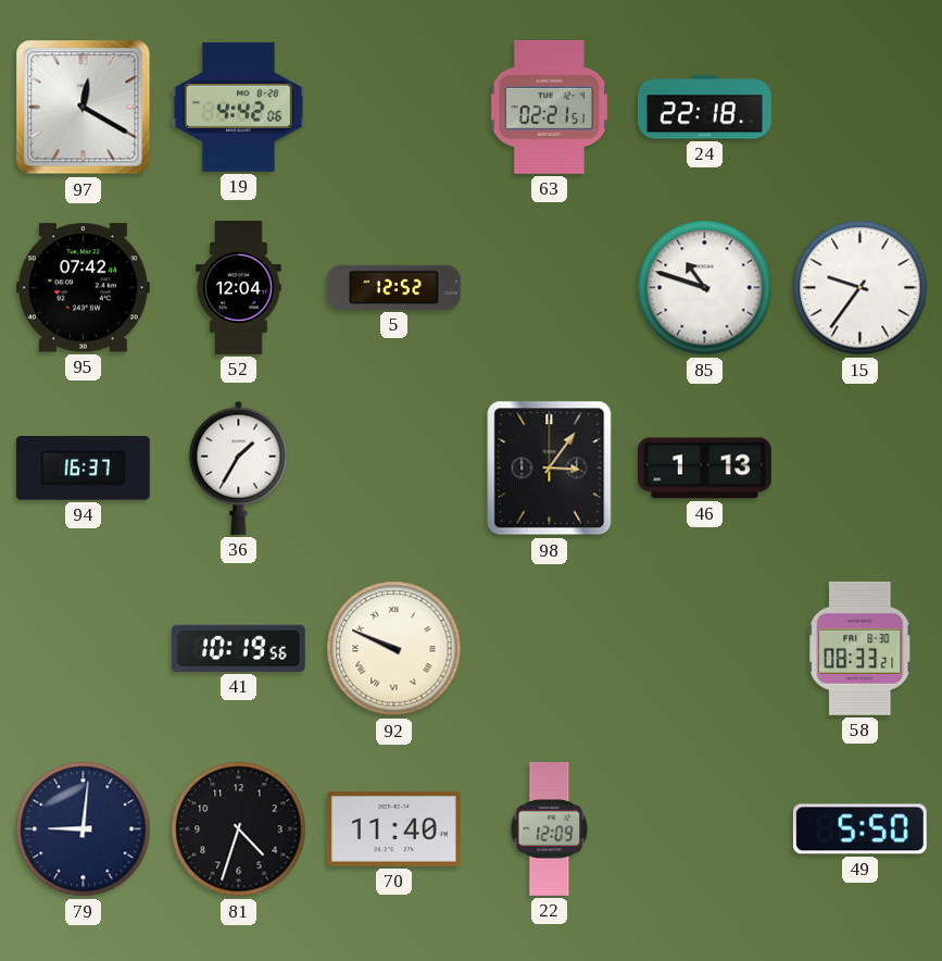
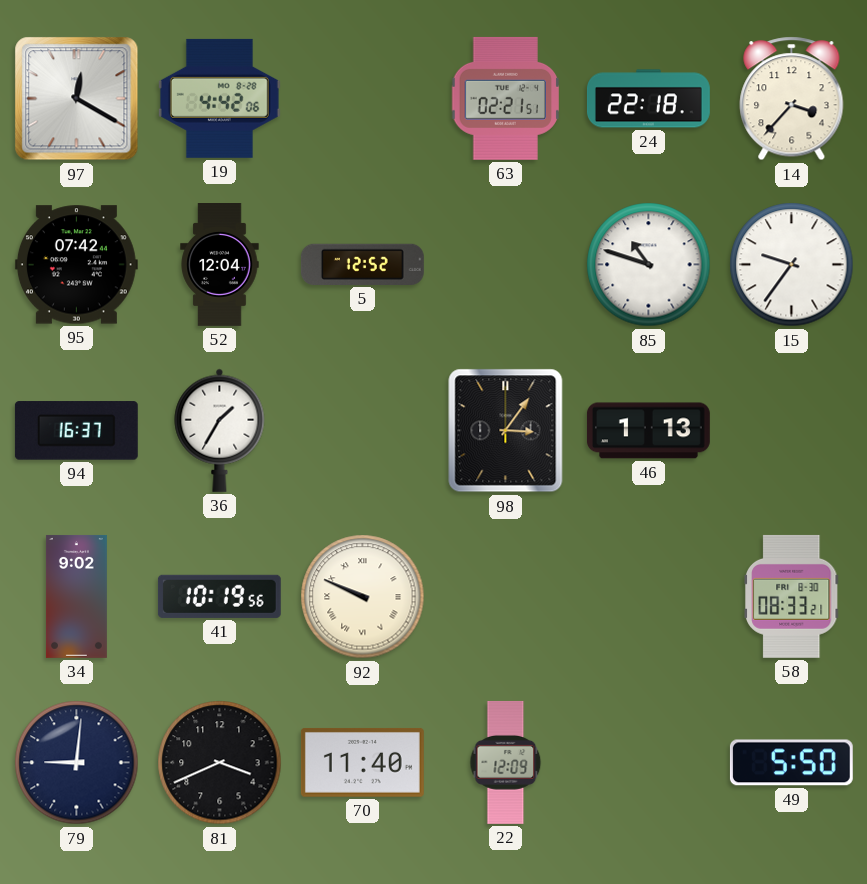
14: none -> 3:37 (792, 99)
34: none -> 9:02 (76, 597)
81: 4:33 -> 3:41 (220, 763)
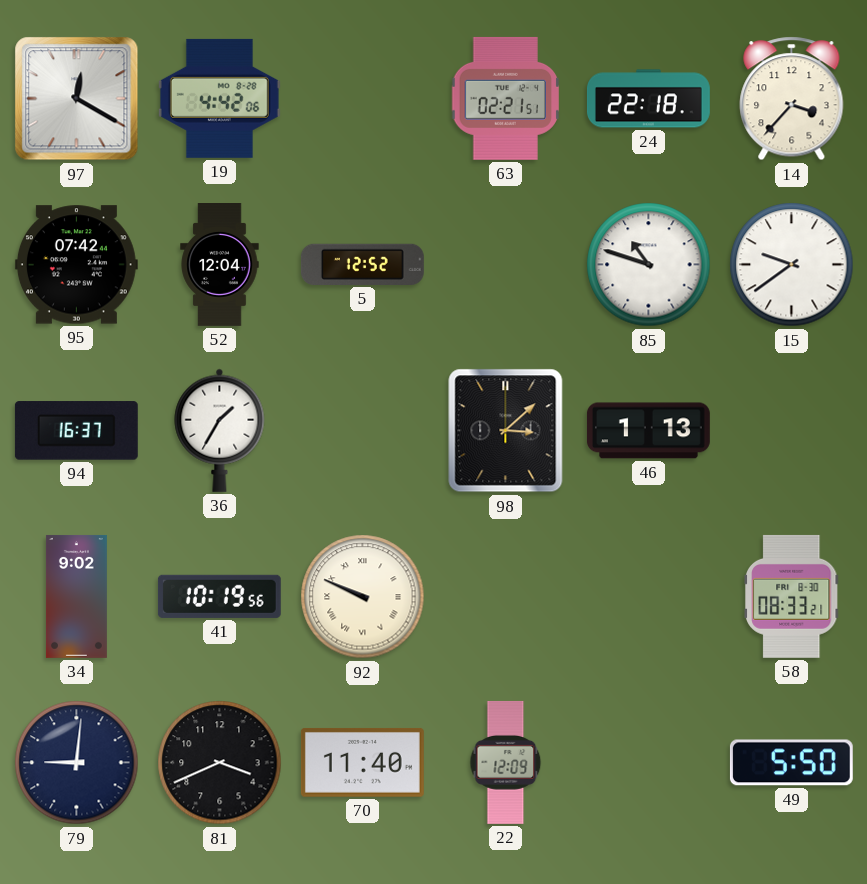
15: 9:36 -> 9:39 (792, 265)
98: 3:06 -> 3:08 (506, 431)
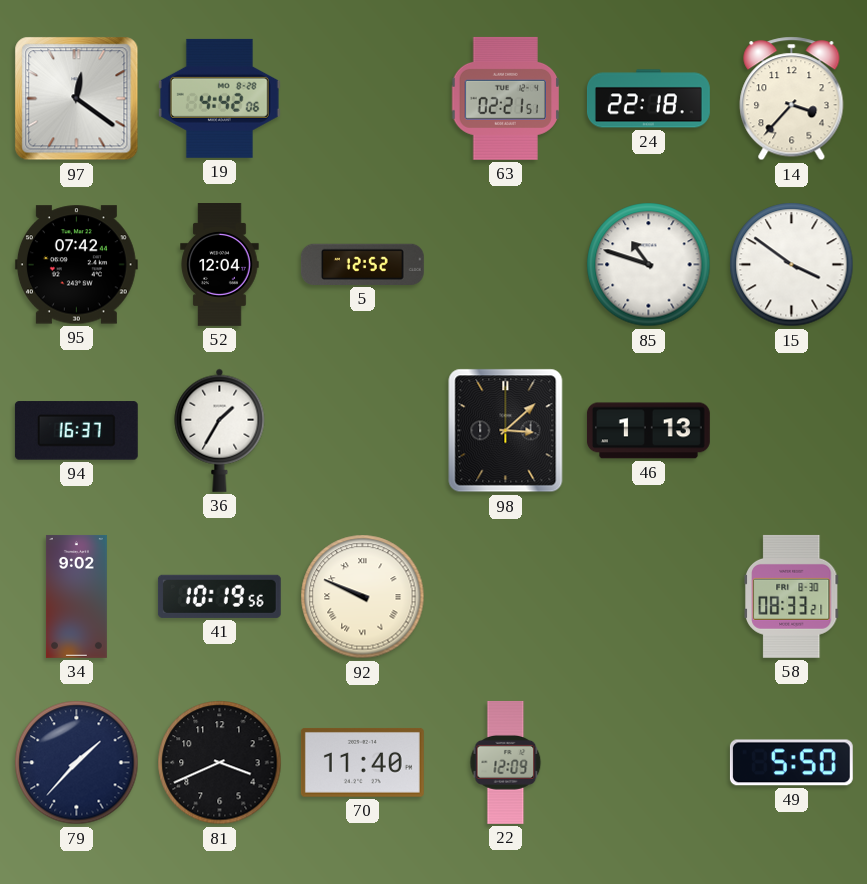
97: 12:20 -> 12:21 (77, 99)
15: 9:39 -> 3:51 (792, 265)
79: 9:01 -> 1:37 (77, 763)
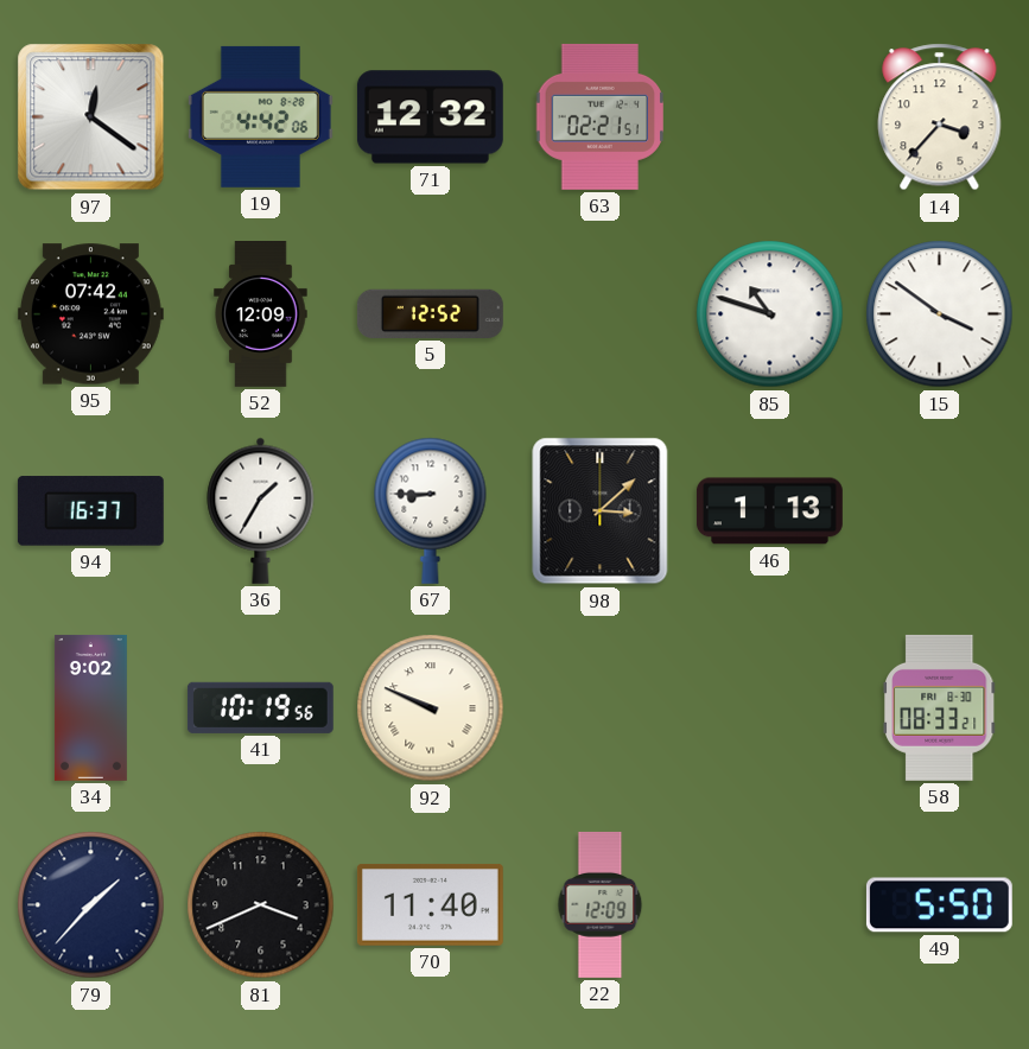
71: none -> 12:32 (430, 117)
24: 22:18 -> none (648, 99)
52: 12:04 -> 12:09 (261, 314)
67: none -> 8:45 (431, 510)
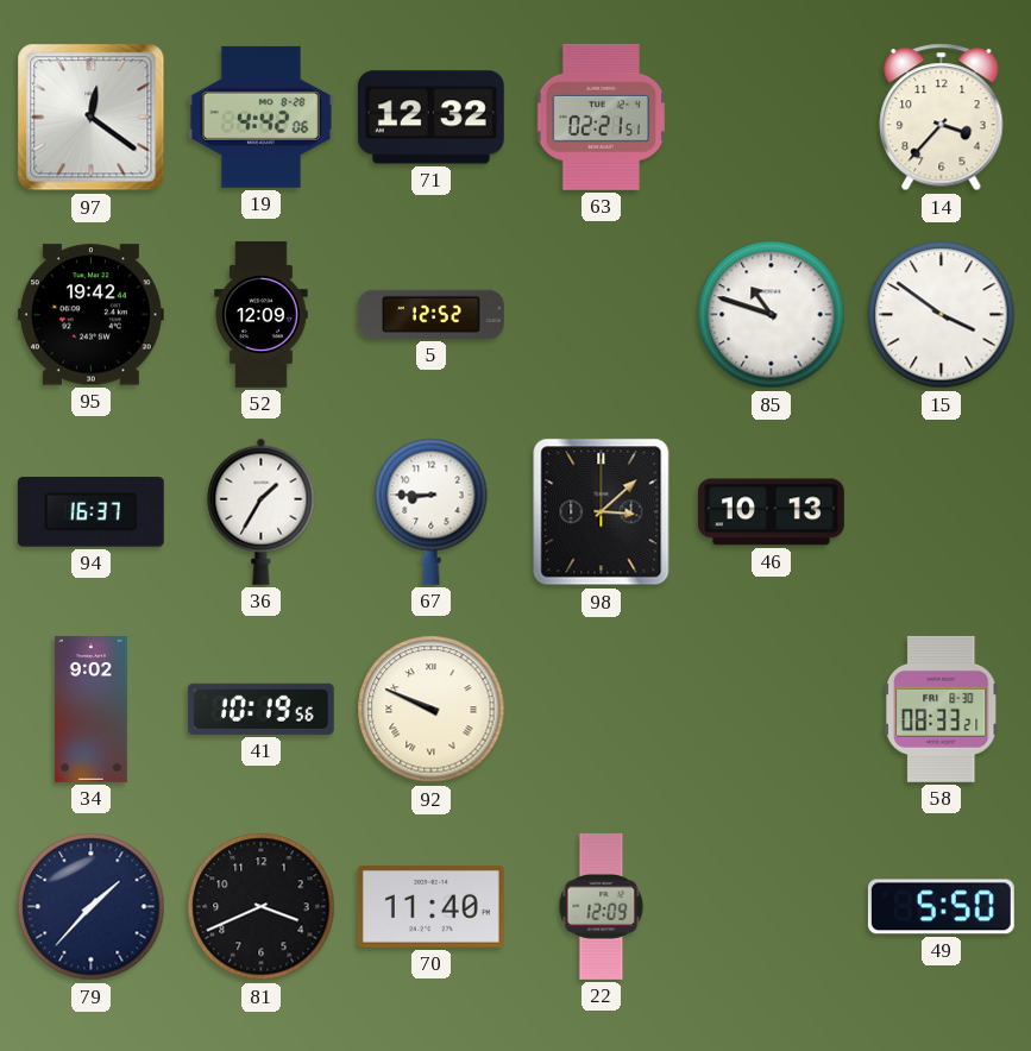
95: 07:42 -> 19:42 (90, 315)
46: 1:13 -> 10:13 (771, 512)
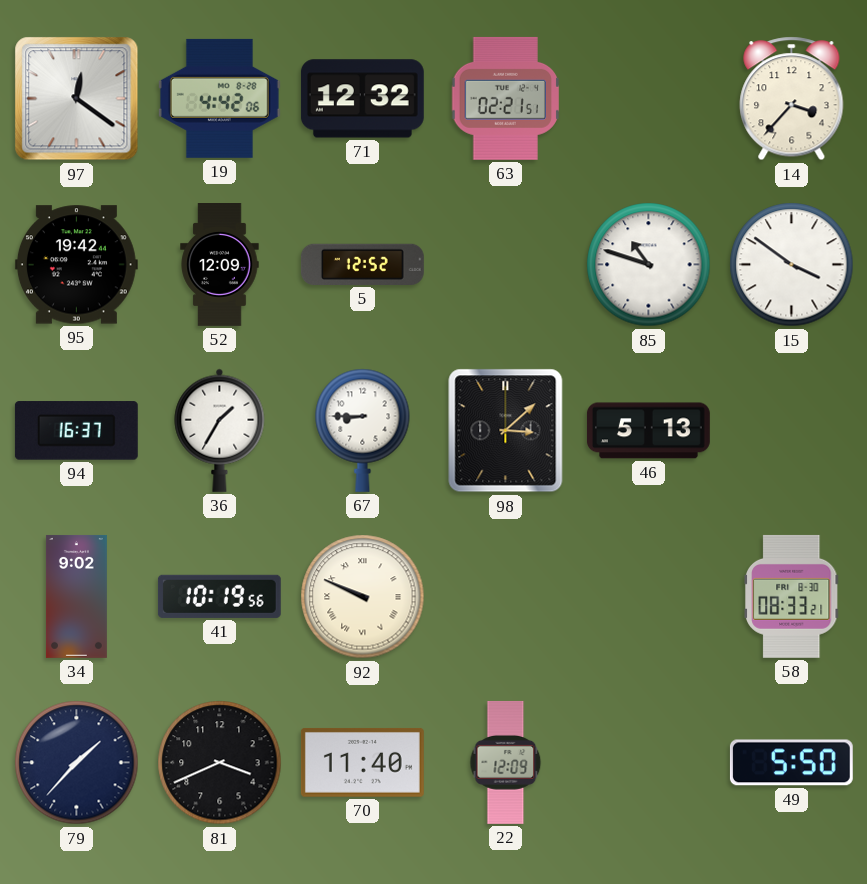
46: 10:13 -> 5:13 (648, 431)
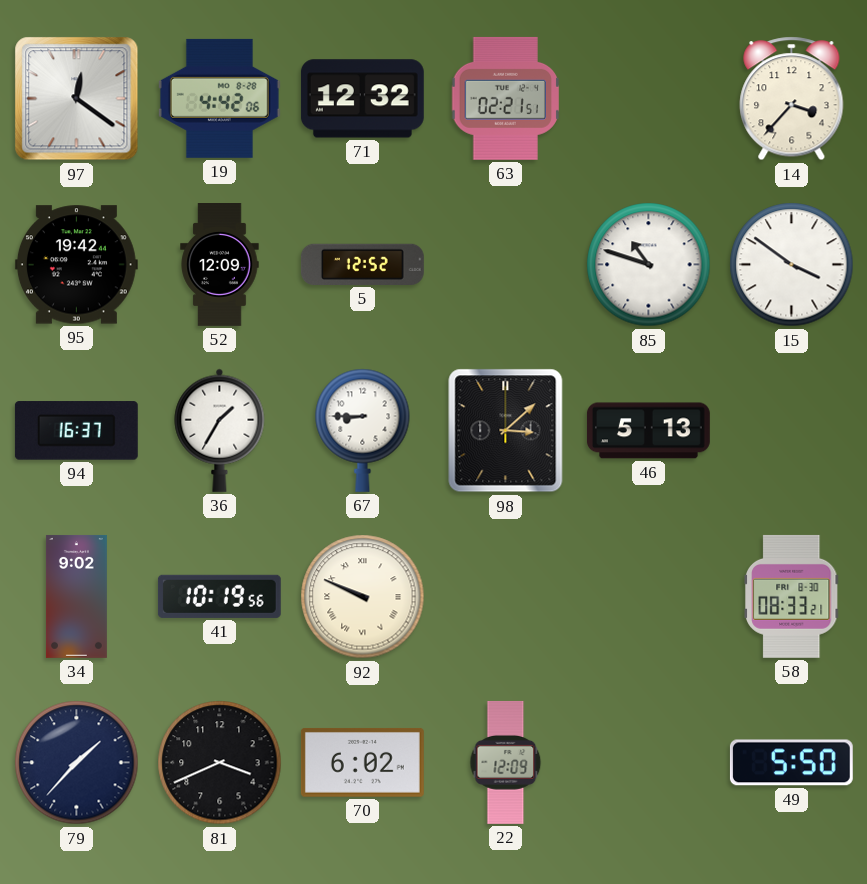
70: 11:40 -> 6:02 (362, 763)
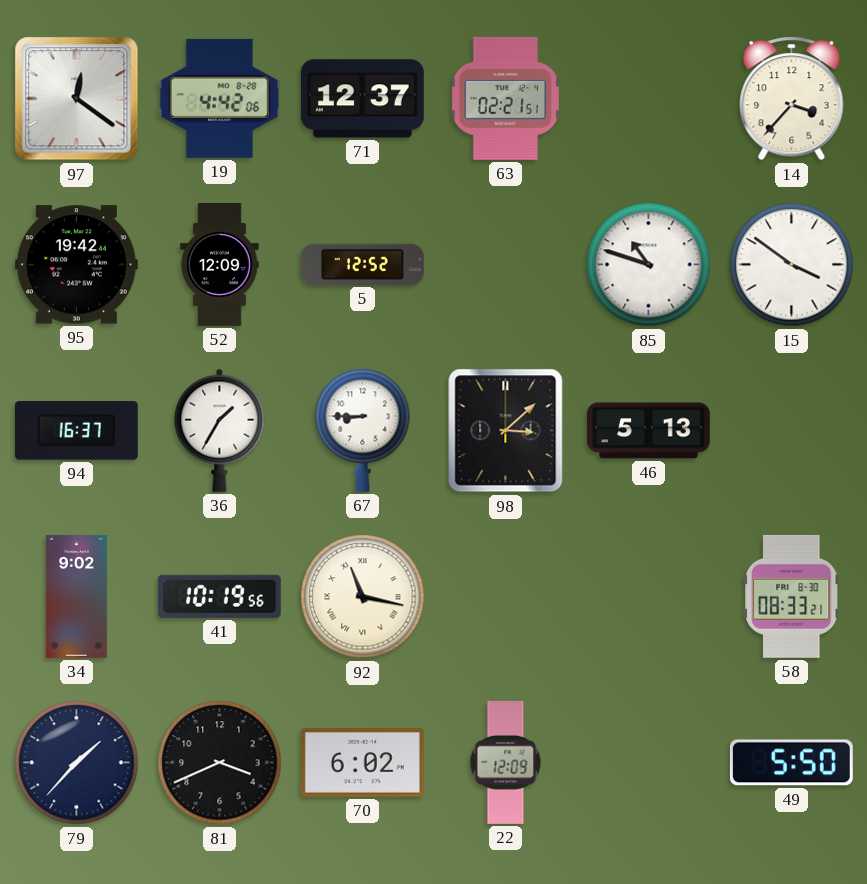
71: 12:32 -> 12:37 (362, 99)
92: 9:49 -> 11:17 (363, 597)
